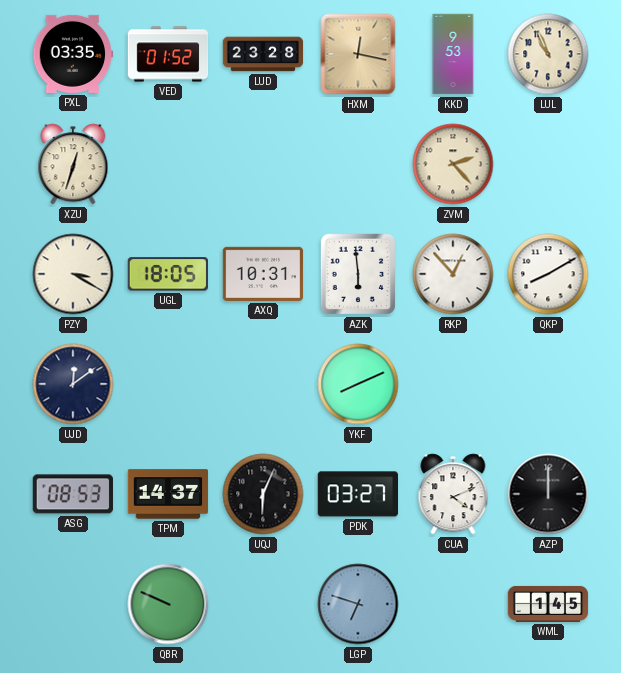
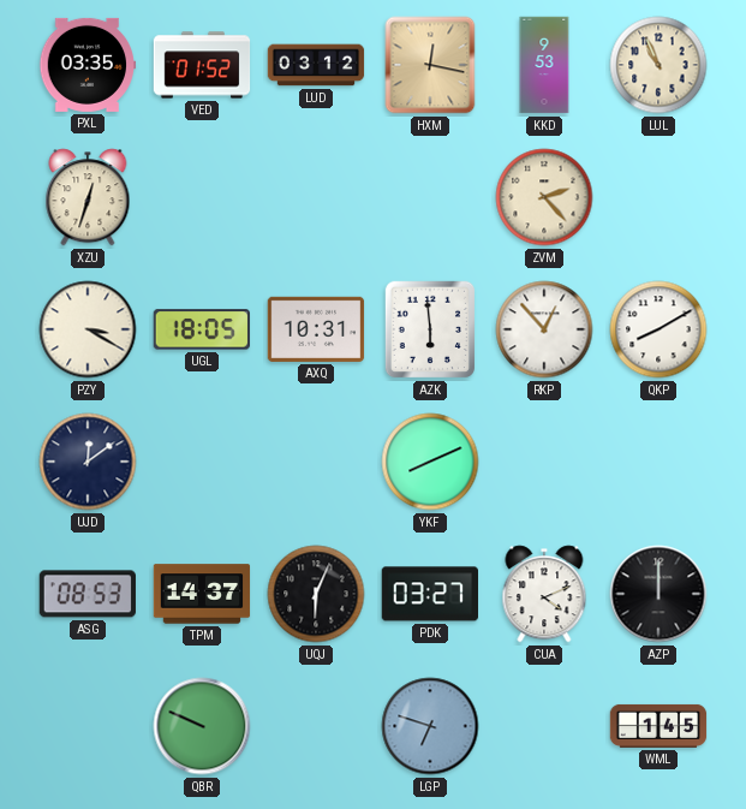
LUD: 23:28 -> 03:12 (316, 65)
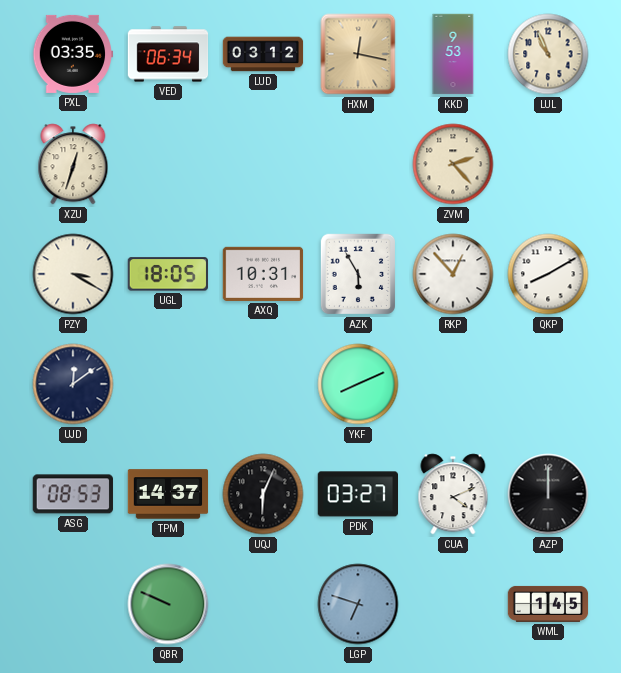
VED: 01:52 -> 06:34 (168, 54)
AZK: 5:59 -> 5:55 (358, 274)
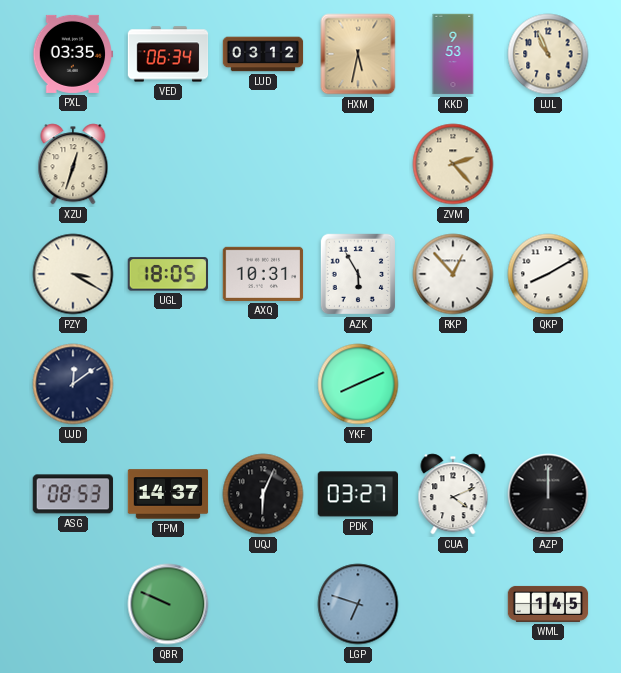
HXM: 12:17 -> 5:32 (358, 54)
